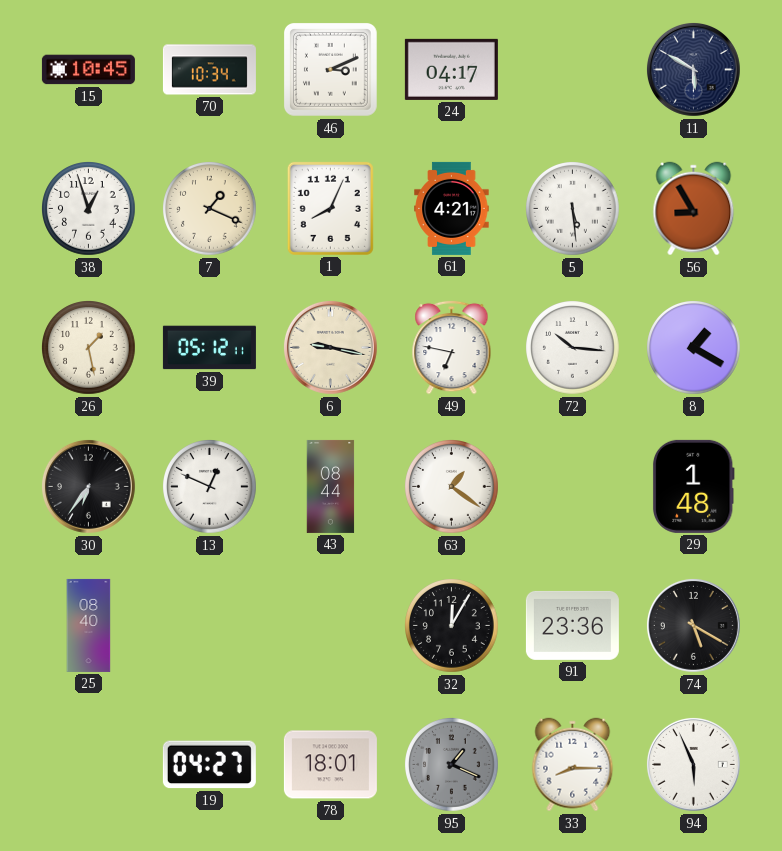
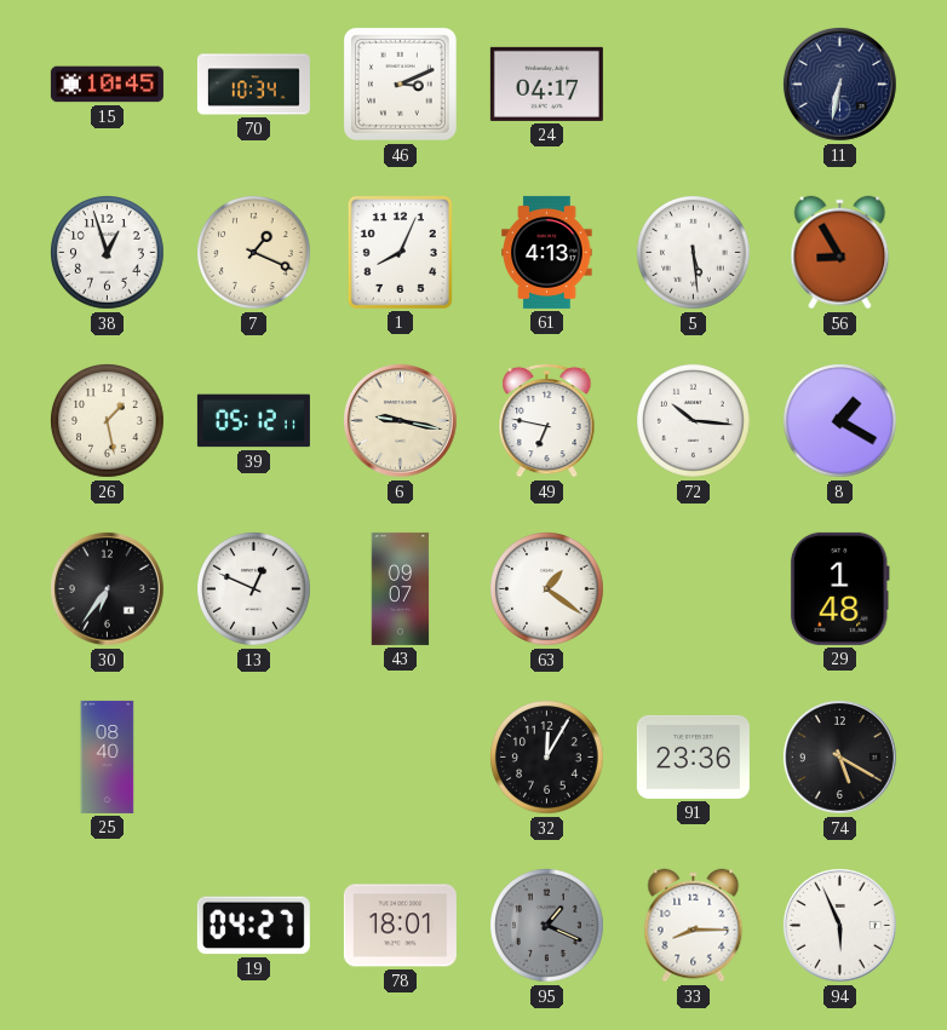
11: 5:50 -> 6:32 (839, 84)
61: 4:21 -> 4:13 (547, 252)
43: 08:44 -> 09:07 (401, 588)
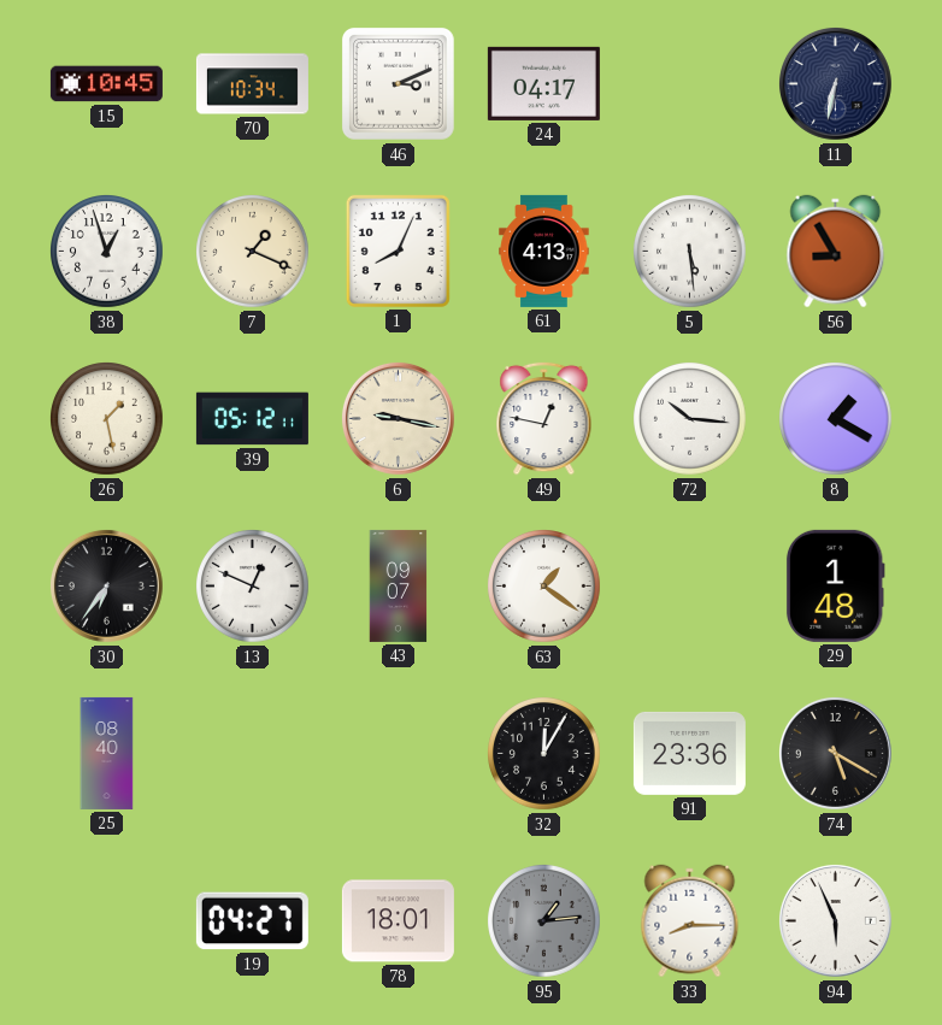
49: 6:47 -> 12:47 (544, 418)
95: 1:19 -> 1:14 (544, 921)
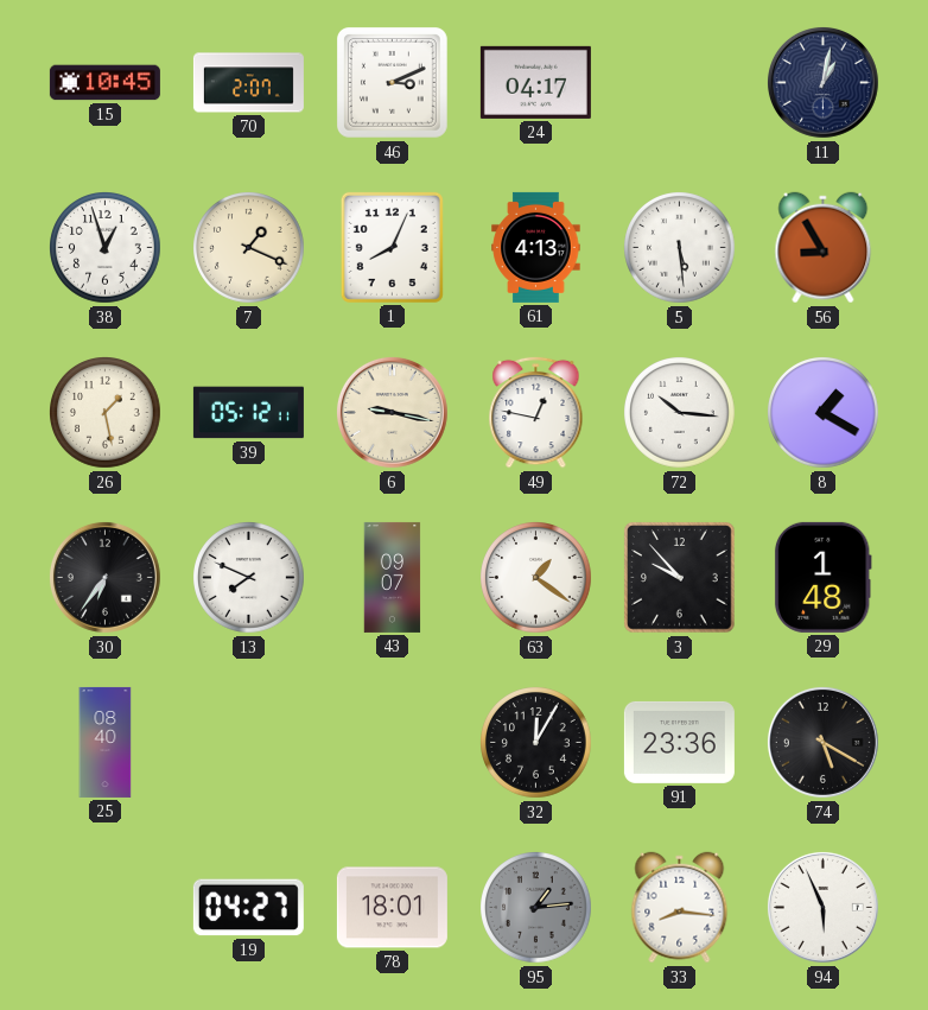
70: 10:34 -> 2:07 (248, 83)
11: 6:32 -> 1:02 (822, 82)
13: 12:49 -> 7:49 (249, 578)
3: none -> 9:53 (680, 578)
33: 8:15 -> 8:16 (680, 908)
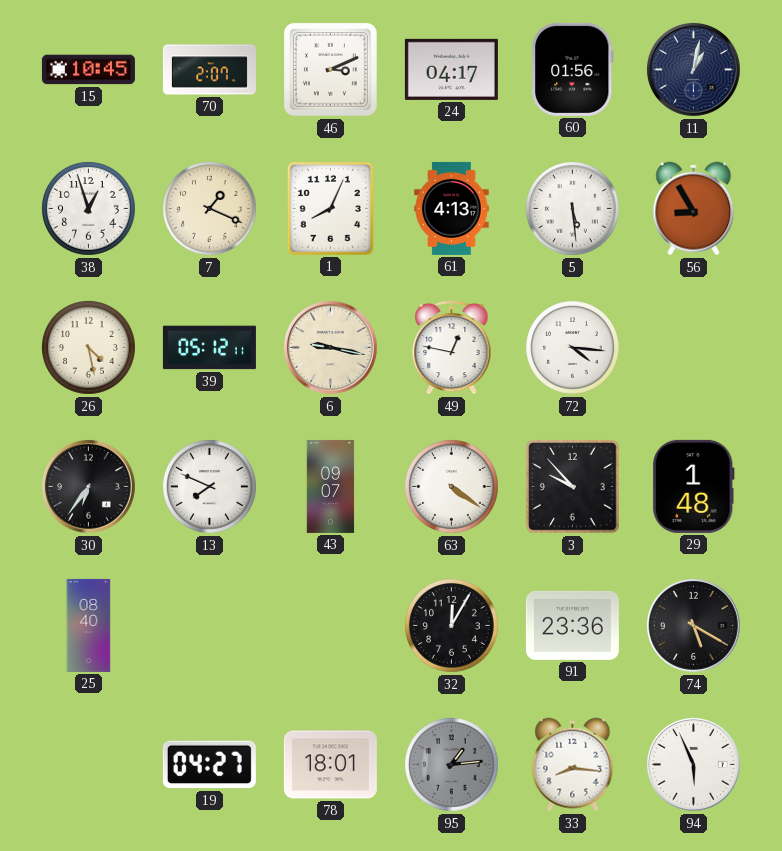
60: none -> 01:56 (573, 69)
26: 1:28 -> 4:28 (89, 348)
72: 10:16 -> 4:16 (573, 348)
8: 1:20 -> none (824, 413)
63: 1:21 -> 4:21 (452, 487)
